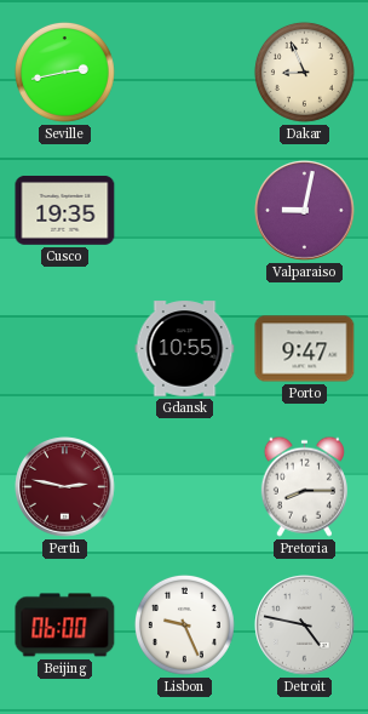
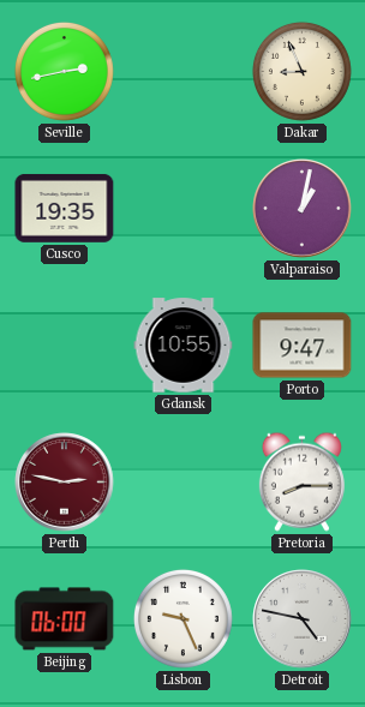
Valparaiso: 9:02 -> 1:02 (303, 209)
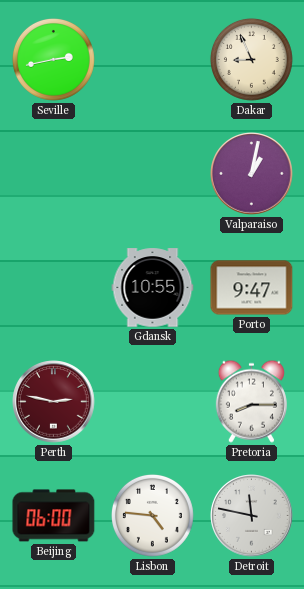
Cusco: 19:35 -> none (65, 209)
Lisbon: 9:26 -> 4:46 (152, 515)
Detroit: 4:47 -> 11:47 (252, 516)
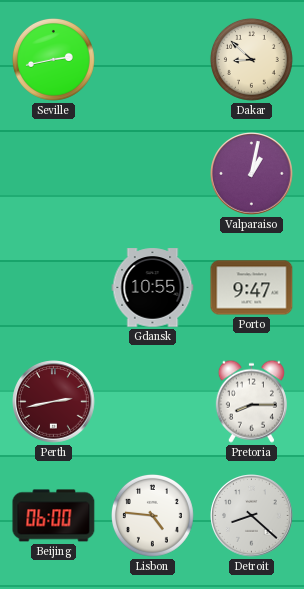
Dakar: 8:56 -> 8:52 (251, 59)
Perth: 2:47 -> 2:43 (54, 402)
Detroit: 11:47 -> 8:22 (252, 516)
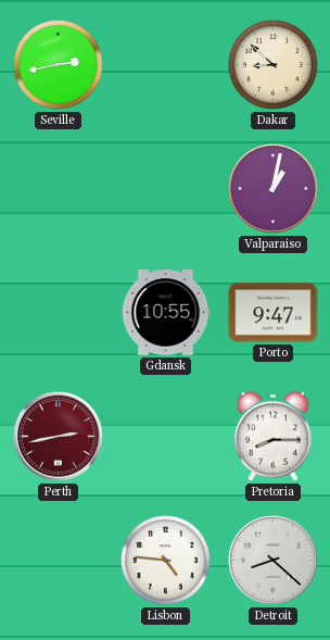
Beijing: 06:00 -> none (54, 516)
